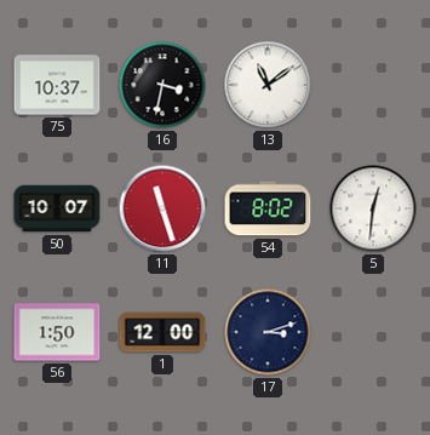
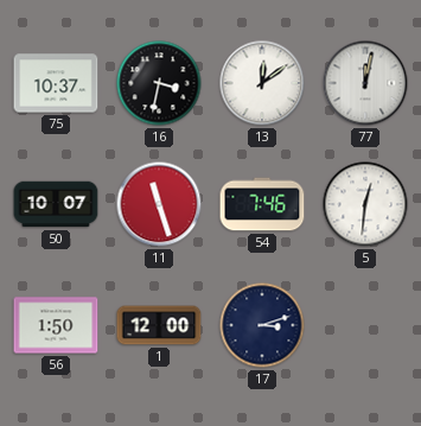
13: 11:09 -> 12:09 (262, 83)
77: none -> 12:02 (365, 83)
54: 8:02 -> 7:46 (262, 204)
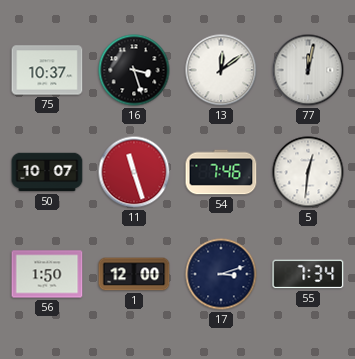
16: 3:32 -> 3:27 (134, 70)
55: none -> 7:34 (308, 274)
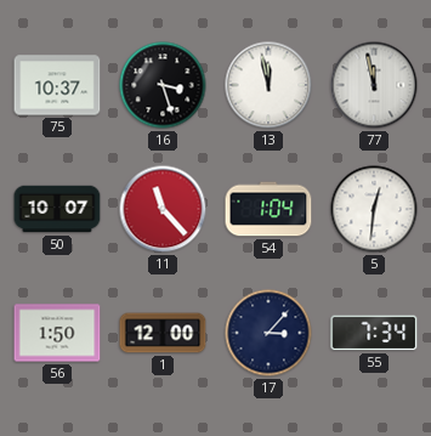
13: 12:09 -> 11:58 (268, 85)
77: 12:02 -> 11:58 (374, 85)
11: 11:27 -> 11:23 (163, 209)
54: 7:46 -> 1:04 (268, 209)
17: 3:12 -> 3:07 (268, 333)
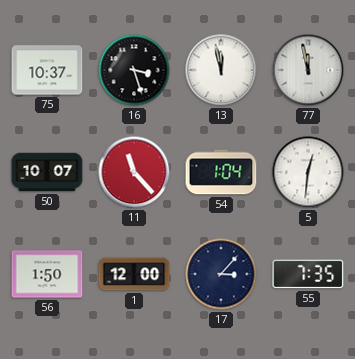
55: 7:34 -> 7:35 (308, 274)
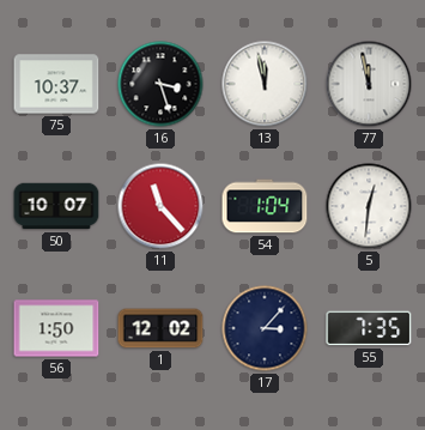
1: 12:00 -> 12:02 (160, 328)
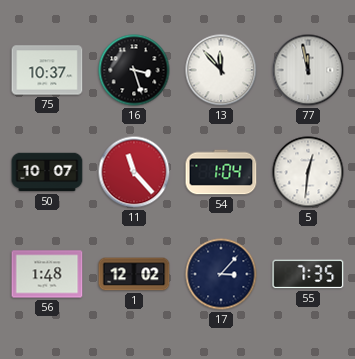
13: 11:58 -> 11:53 (221, 70)
56: 1:50 -> 1:48 (47, 274)
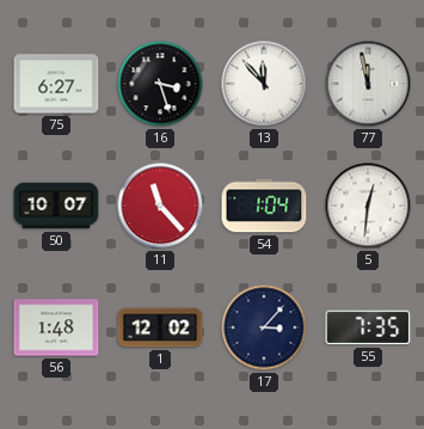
75: 10:37 -> 6:27 (56, 84)
